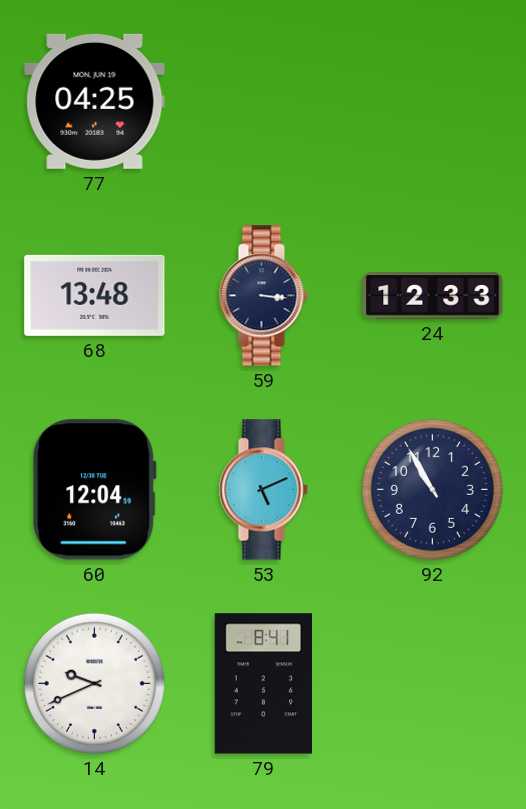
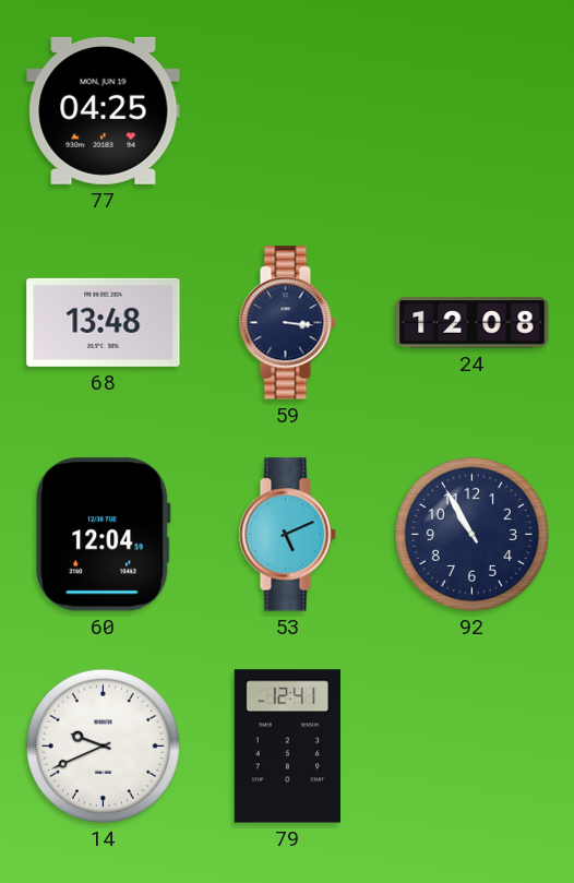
24: 12:33 -> 12:08 (473, 323)
79: 8:41 -> 12:41 (287, 747)
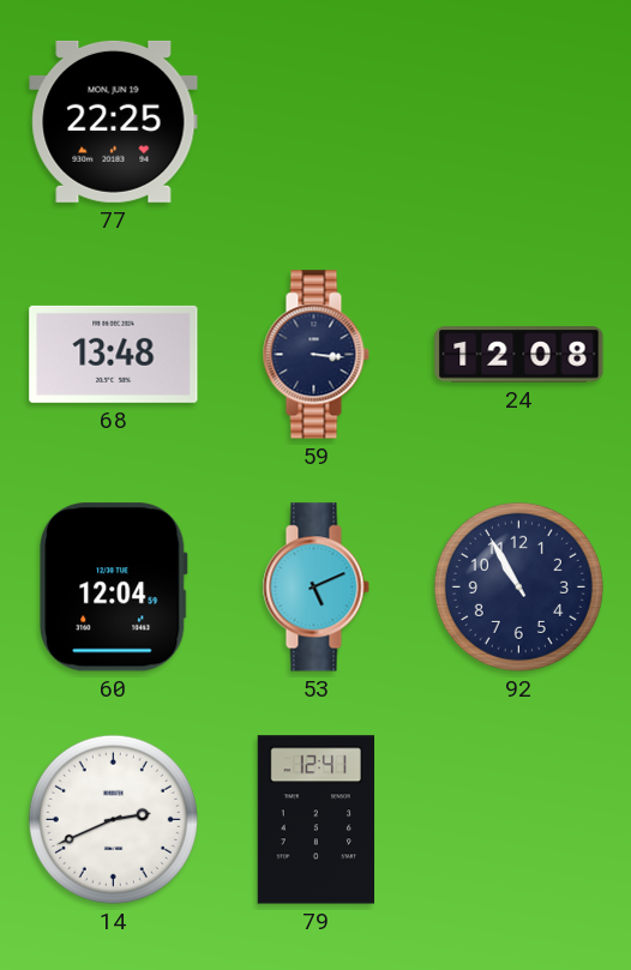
77: 04:25 -> 22:25 (114, 121)
14: 9:41 -> 2:41 (113, 819)
